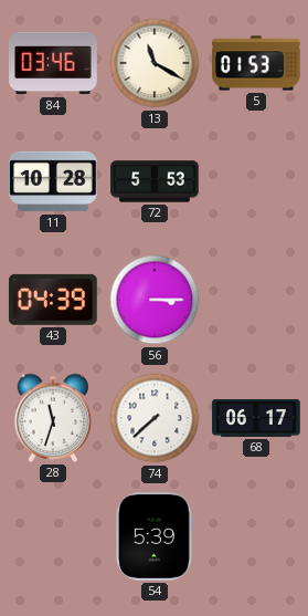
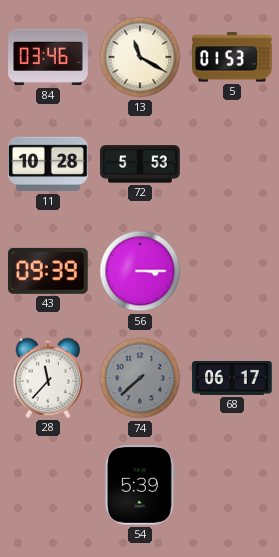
43: 04:39 -> 09:39 (48, 271)
28: 11:33 -> 11:37 (48, 378)
74 dial: white -> grey (140, 378)
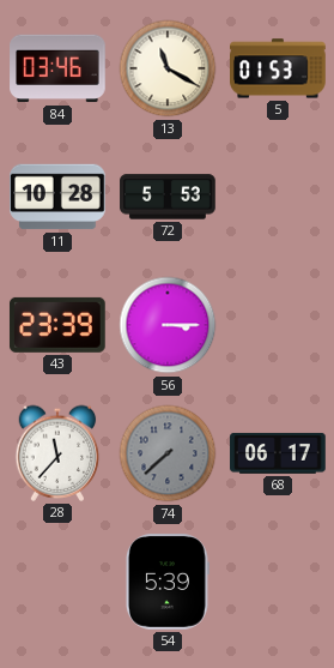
43: 09:39 -> 23:39 (57, 325)
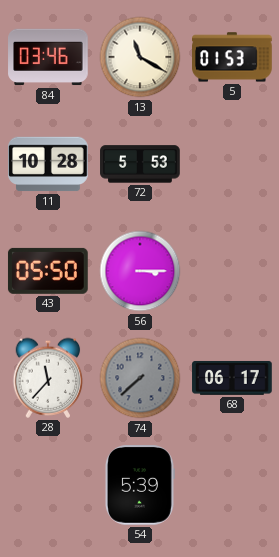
43: 23:39 -> 05:50 (48, 271)
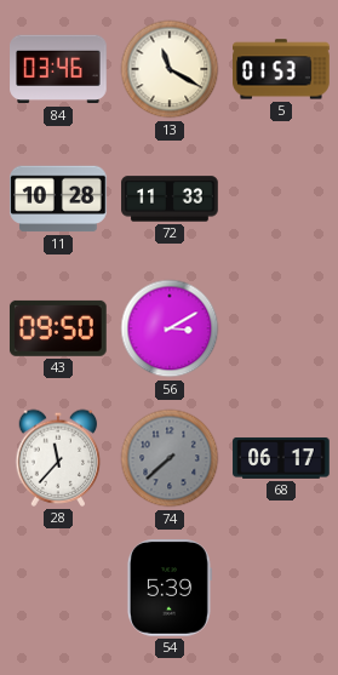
72: 5:53 -> 11:33 (170, 199)
43: 05:50 -> 09:50 (58, 328)
56: 3:15 -> 3:10 (170, 328)
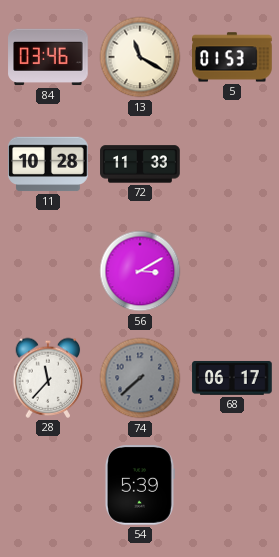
43: 09:50 -> none (58, 328)
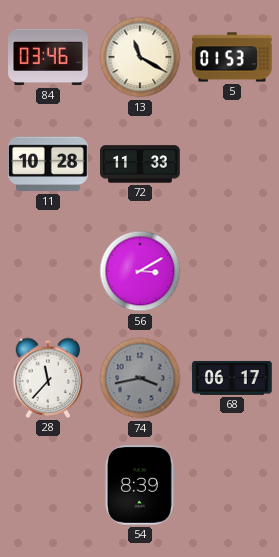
74: 7:38 -> 3:43 (140, 378)
54: 5:39 -> 8:39 (139, 485)
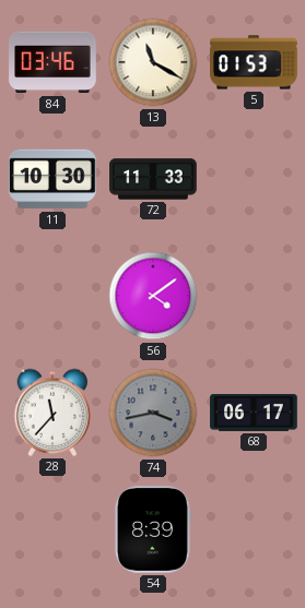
11: 10:28 -> 10:30 (52, 179)
56: 3:10 -> 4:09 (153, 296)
